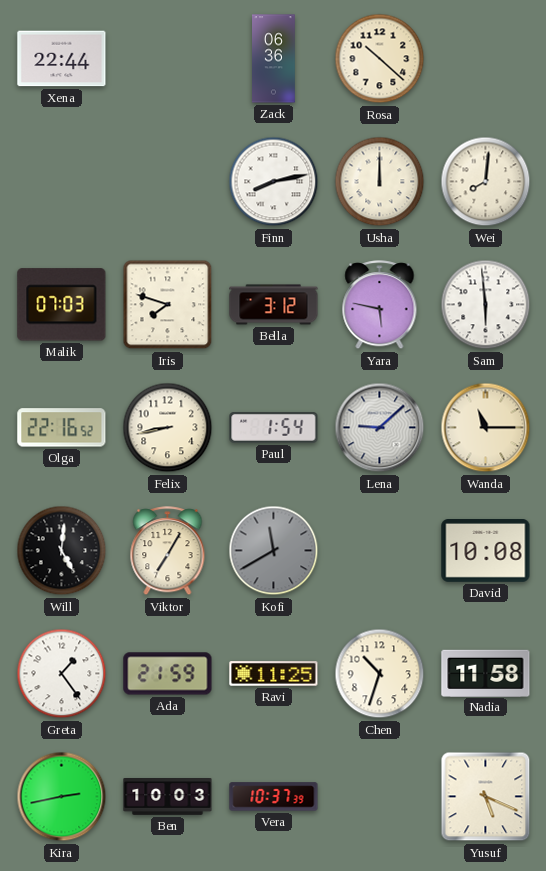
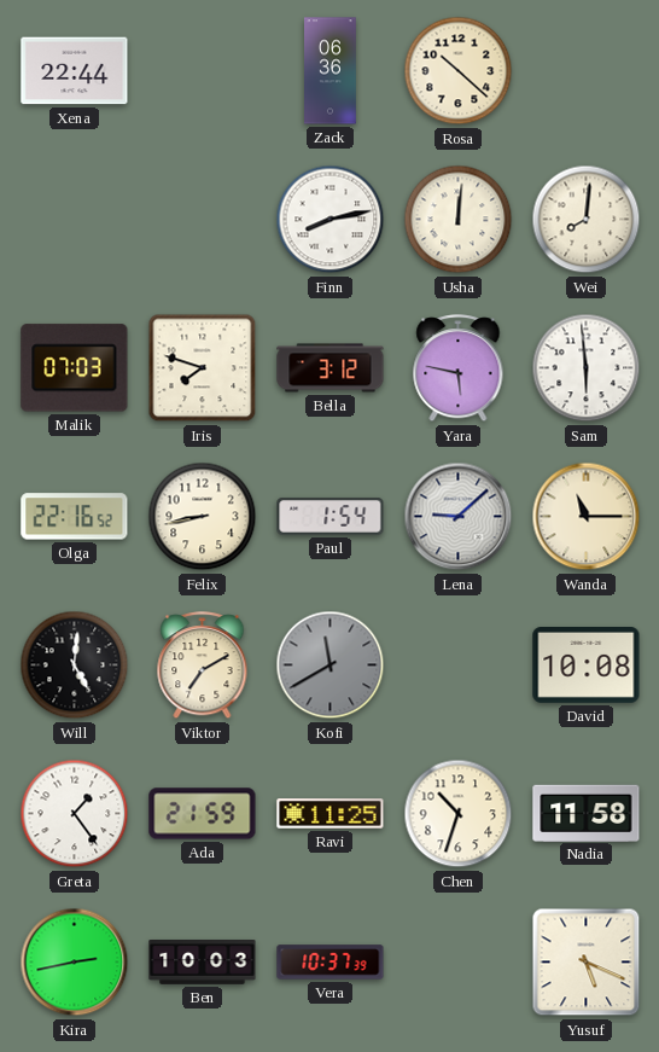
Usha: 12:00 -> 12:01 (459, 220)
Viktor: 7:05 -> 7:10 (203, 666)
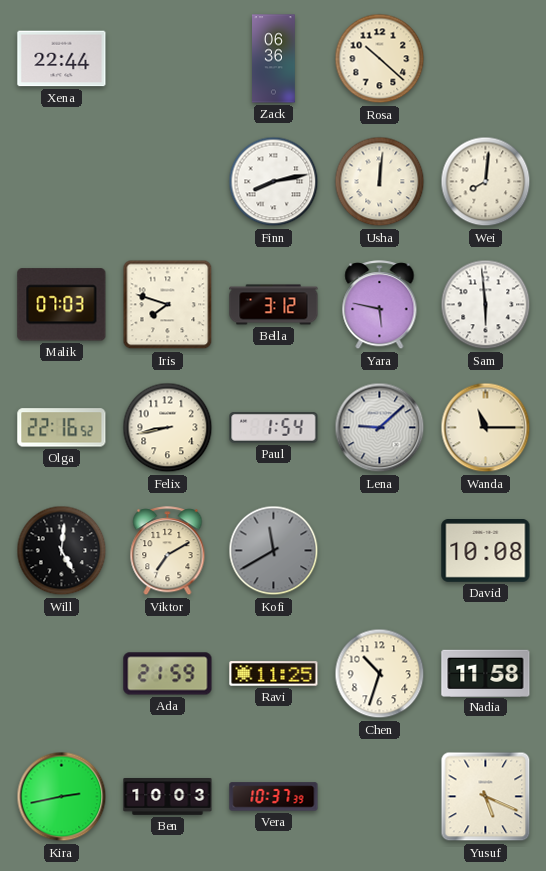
Greta: 1:24 -> none (75, 814)
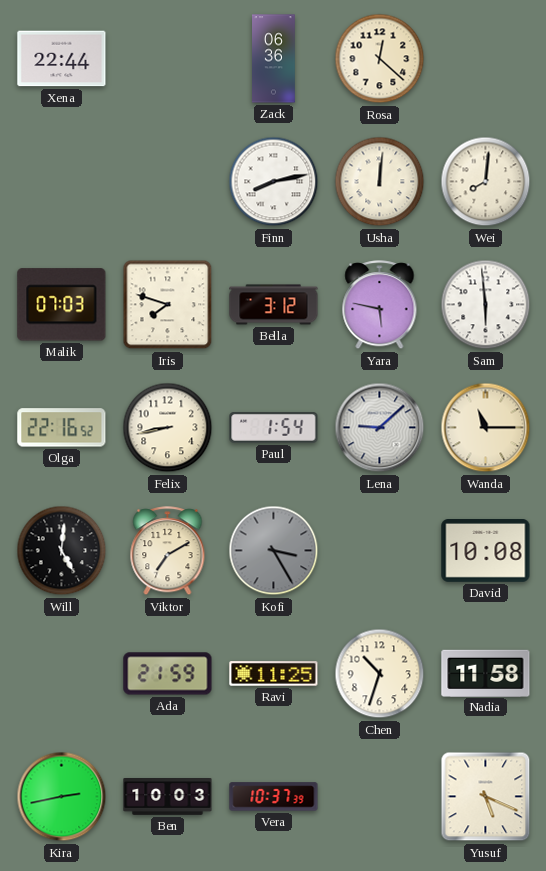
Rosa: 10:22 -> 12:22 (380, 59)
Kofi: 11:40 -> 3:25 (274, 551)
